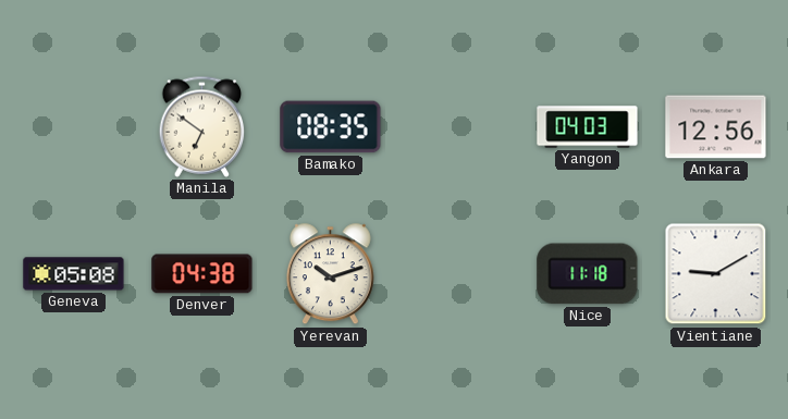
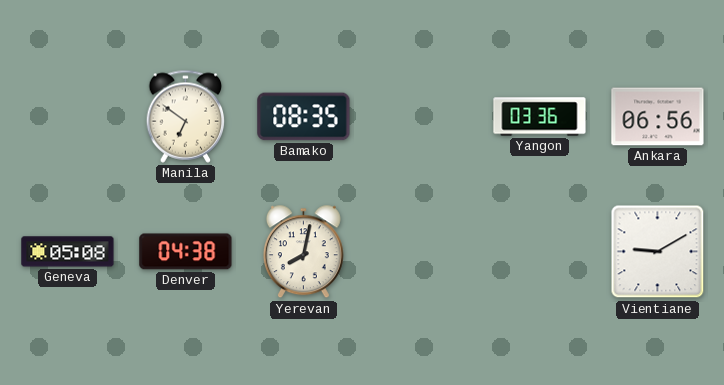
Yangon: 04:03 -> 03:36 (540, 117)
Ankara: 12:56 -> 06:56 (658, 117)
Yerevan: 10:12 -> 8:02 (303, 252)
Nice: 11:18 -> none (588, 274)
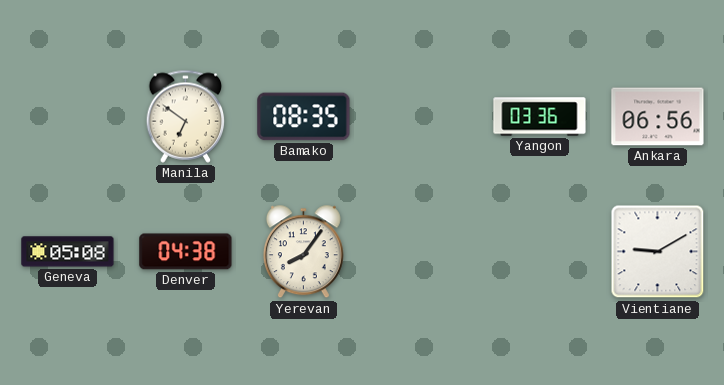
Yerevan: 8:02 -> 8:06 (303, 252)
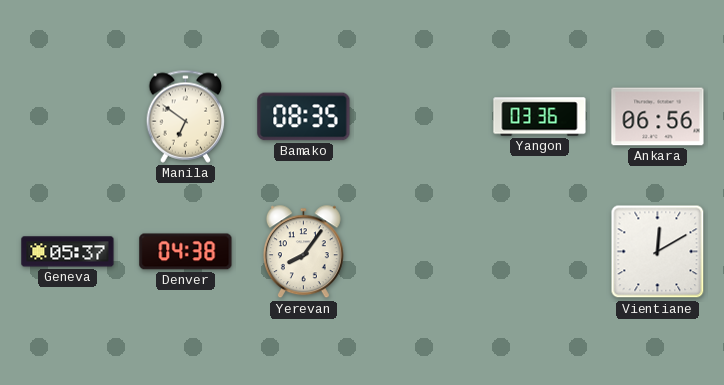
Geneva: 05:08 -> 05:37 (68, 252)
Vientiane: 9:10 -> 12:10 (658, 252)
